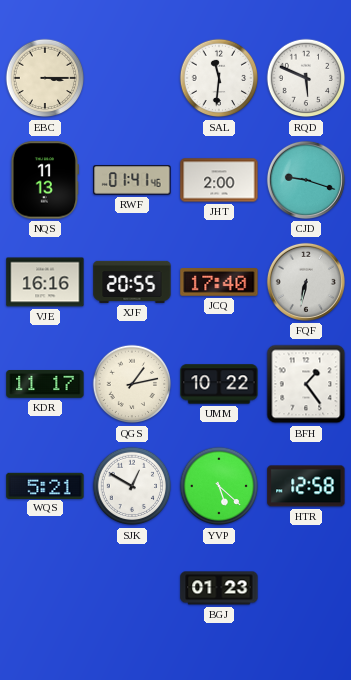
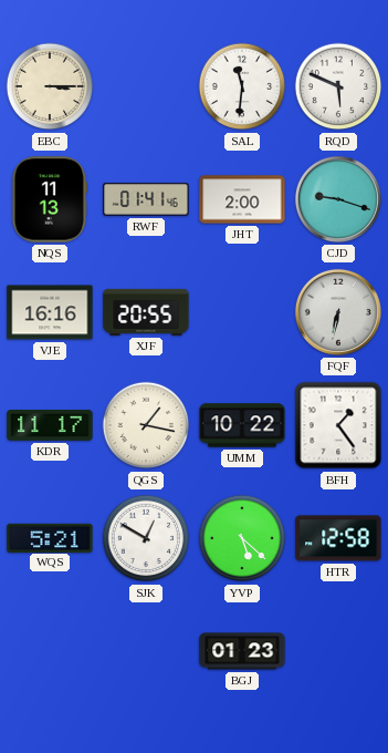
JCQ: 17:40 -> none (219, 282)
QGS: 1:13 -> 1:17 (146, 425)
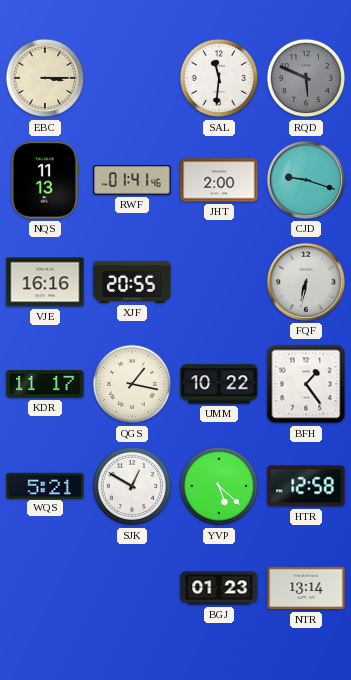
RQD dial: white -> grey (306, 78)
NTR: none -> 13:14 (306, 588)
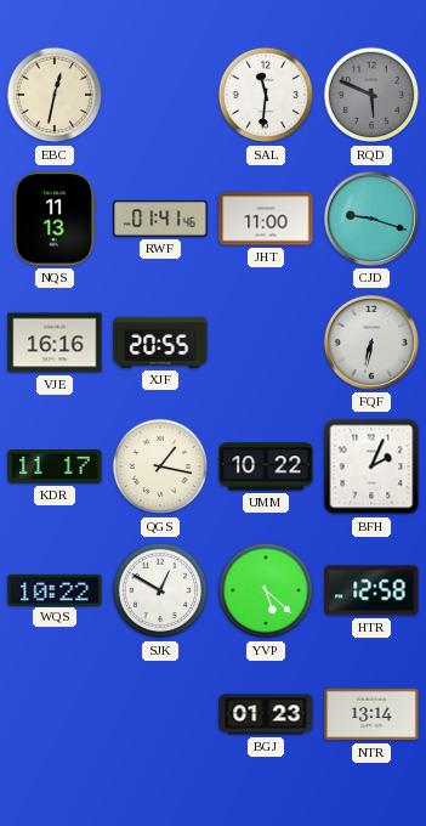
EBC: 3:15 -> 12:32 (55, 95)
JHT: 2:00 -> 11:00 (266, 219)
BFH: 1:24 -> 2:04 (371, 466)
WQS: 5:21 -> 10:22 (55, 589)
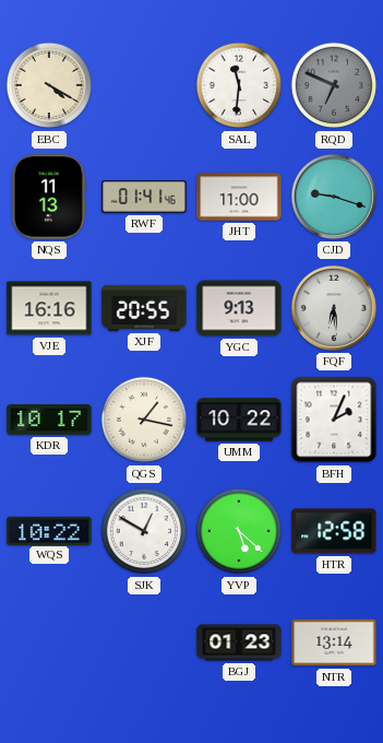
EBC: 12:32 -> 4:20 (49, 85)
RQD: 5:49 -> 6:49 (334, 85)
YGC: none -> 9:13 (239, 308)
FQF: 6:32 -> 6:29 (334, 308)
KDR: 11:17 -> 10:17 (49, 421)
